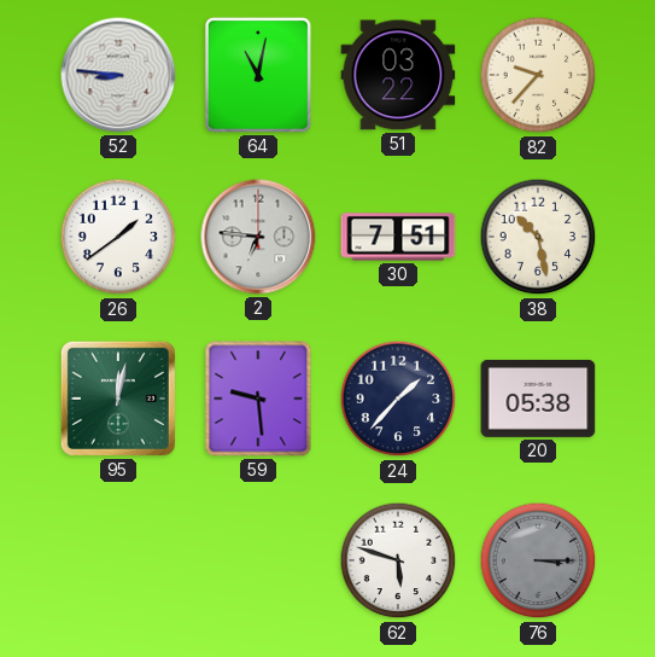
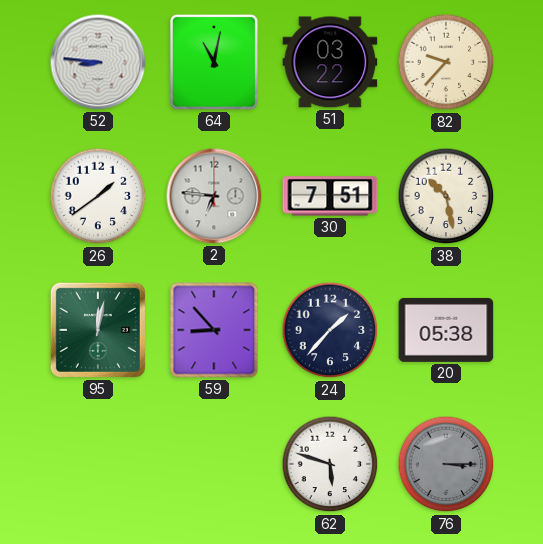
59: 9:29 -> 8:53 (214, 330)
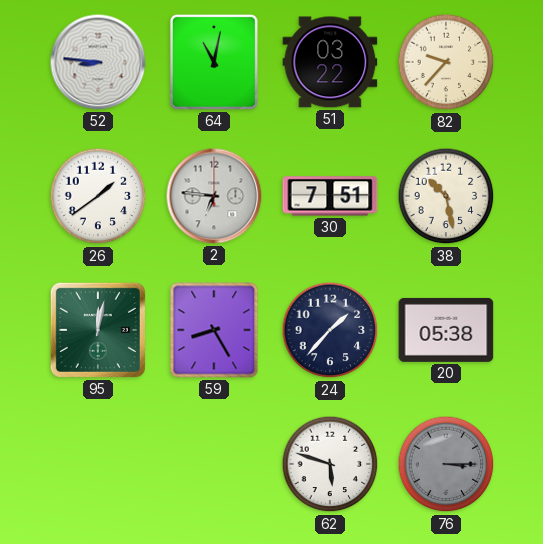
59: 8:53 -> 8:25 (214, 330)
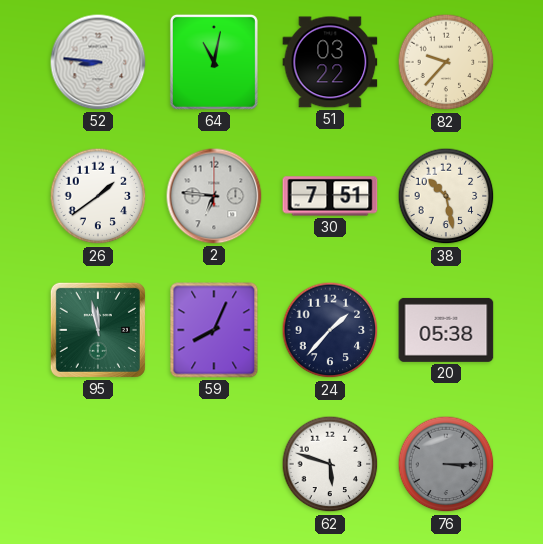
95: 12:02 -> 11:58 (98, 330)
59: 8:25 -> 8:04 (214, 330)
